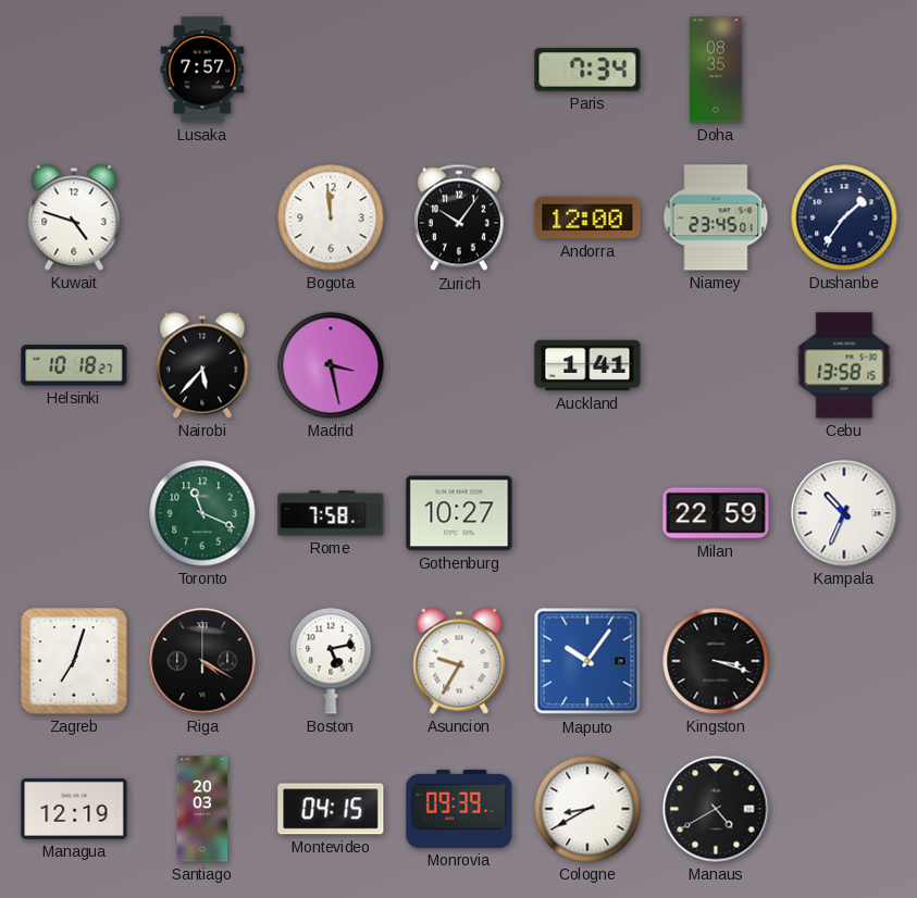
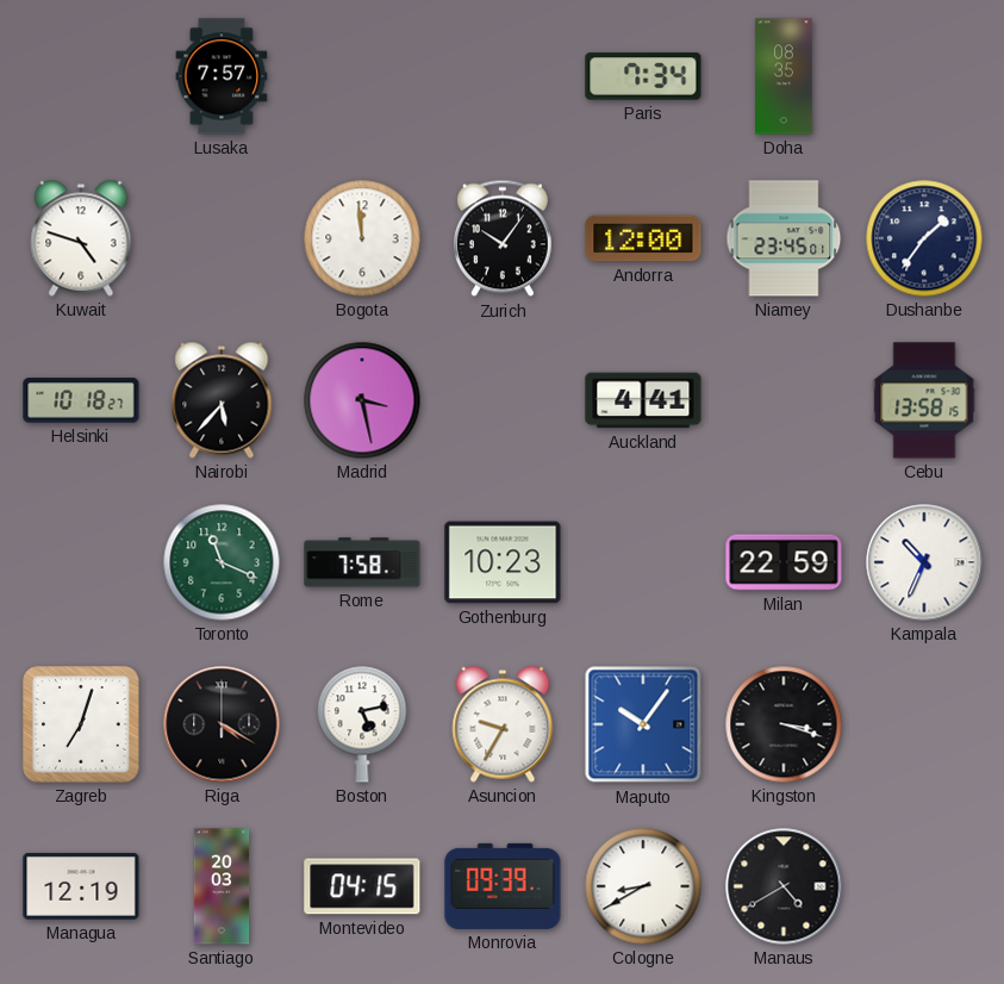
Auckland: 1:41 -> 4:41 (643, 400)
Gothenburg: 10:27 -> 10:23 (503, 562)
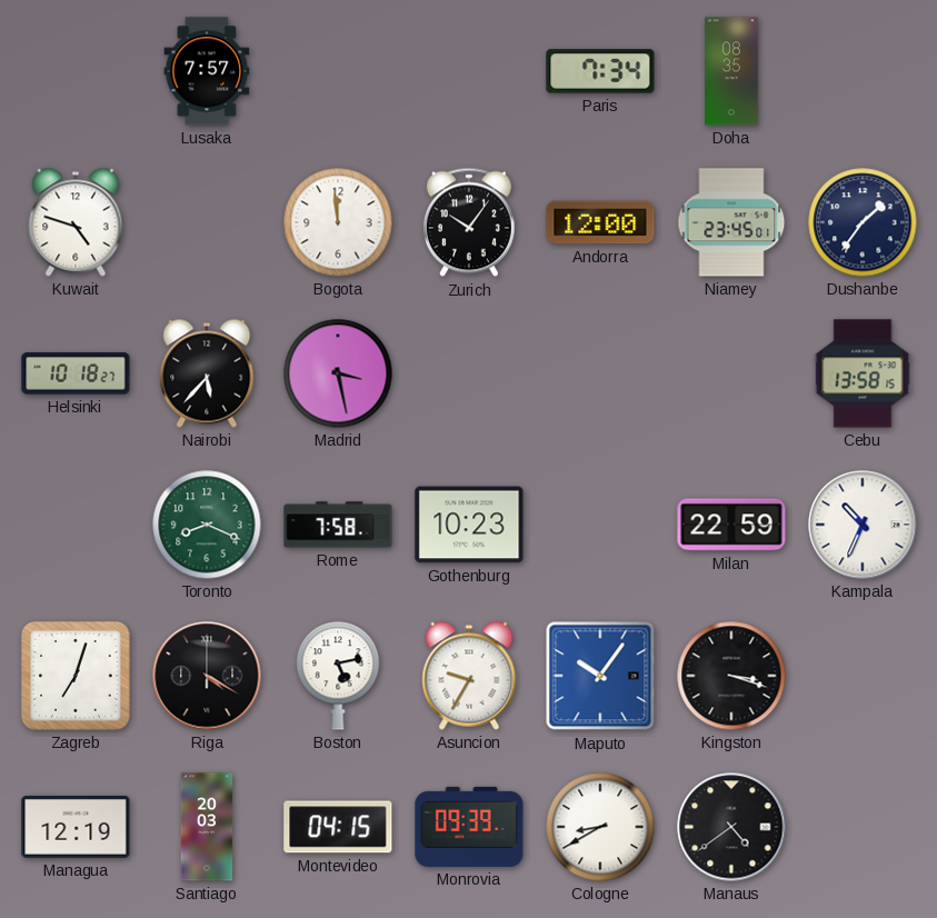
Auckland: 4:41 -> none (643, 400)
Toronto: 11:19 -> 8:19 (207, 525)
Manaus: 4:40 -> 4:39 (731, 827)
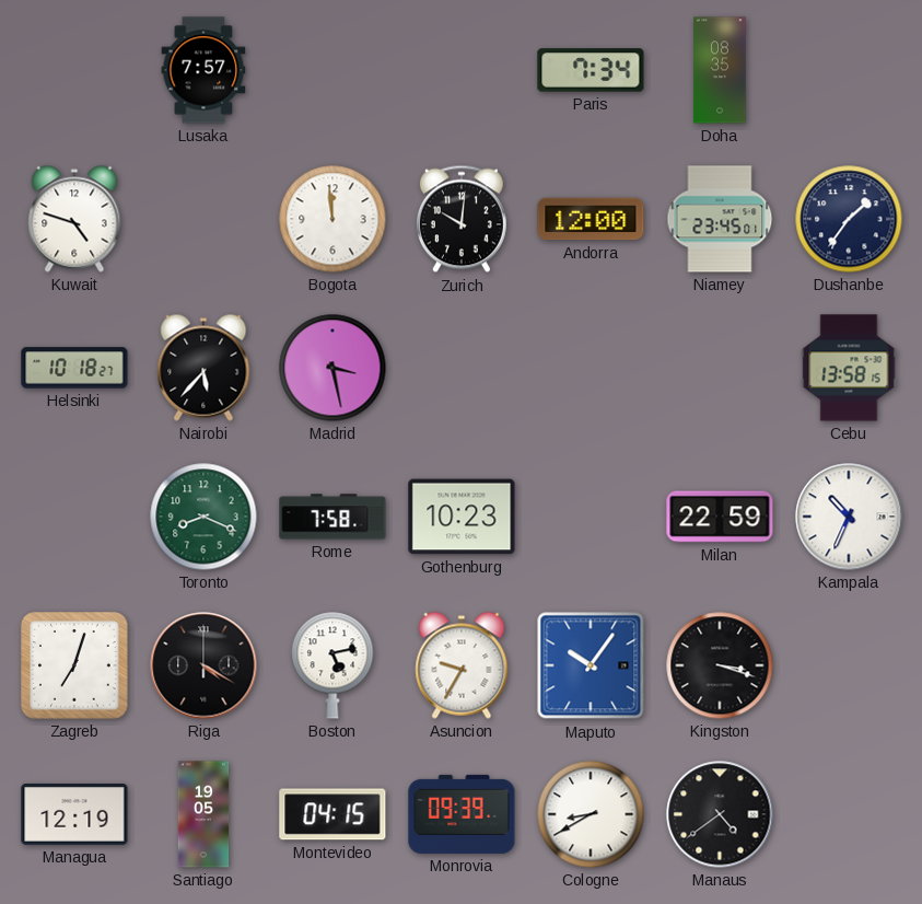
Zurich: 10:06 -> 10:01 (462, 219)
Santiago: 20:03 -> 19:05 (203, 814)
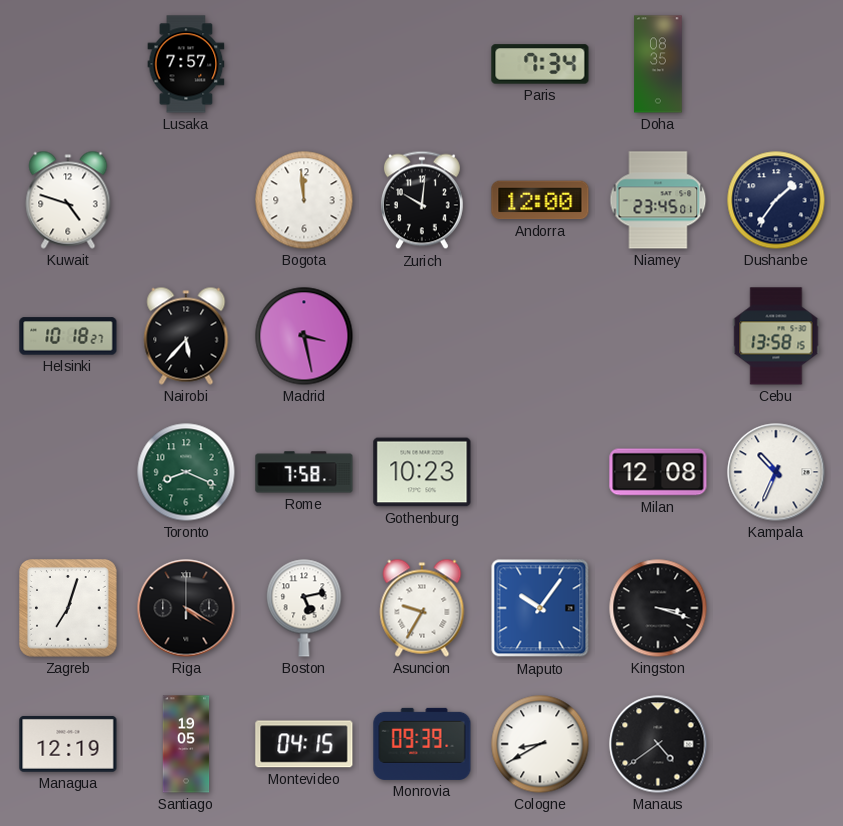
Milan: 22:59 -> 12:08 (658, 472)
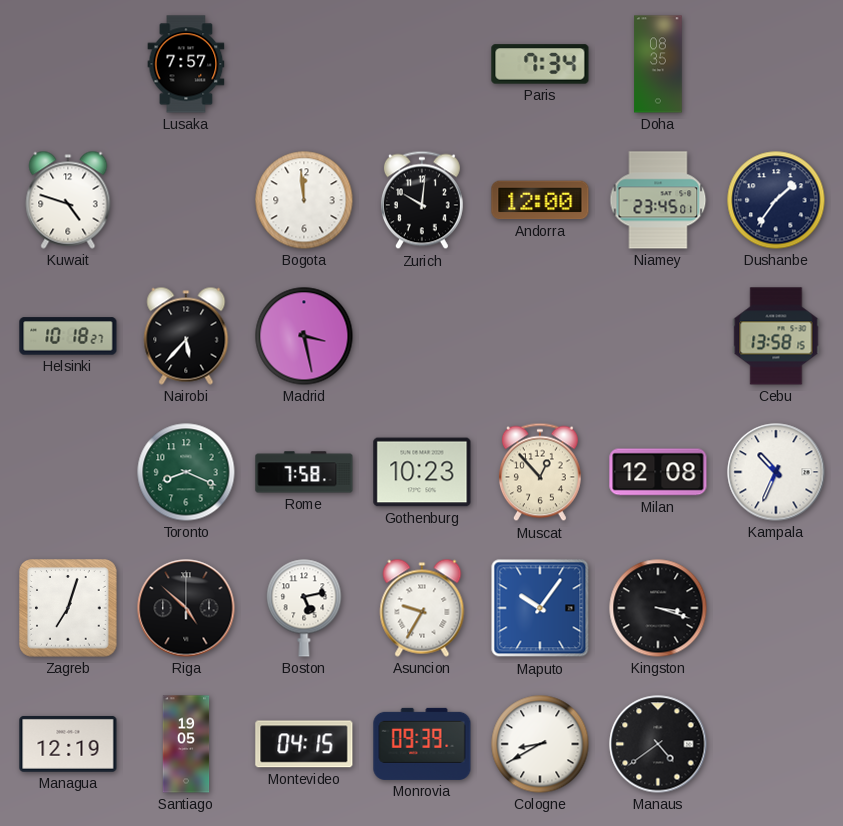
Muscat: none -> 12:53 (540, 472)
Riga: 4:20 -> 4:52 (186, 608)
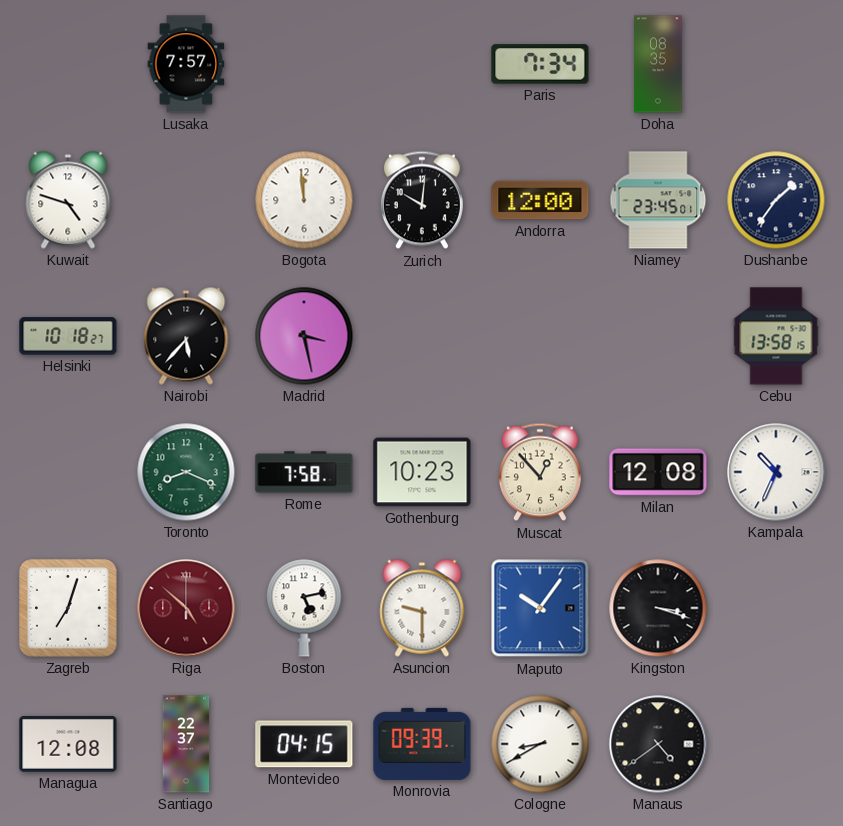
Riga dial: black -> burgundy (186, 608)
Asuncion: 9:35 -> 9:30 (422, 608)
Managua: 12:19 -> 12:08 (68, 744)
Santiago: 19:05 -> 22:37 (186, 744)
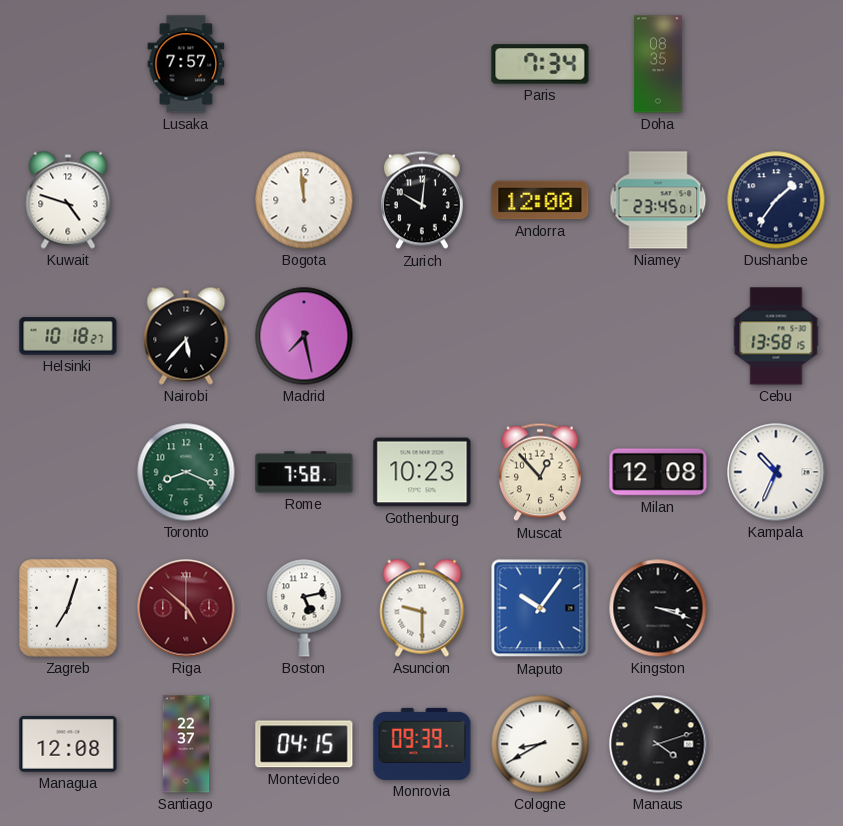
Madrid: 3:28 -> 7:28 (304, 336)
Manaus: 4:39 -> 4:12 (658, 744)
